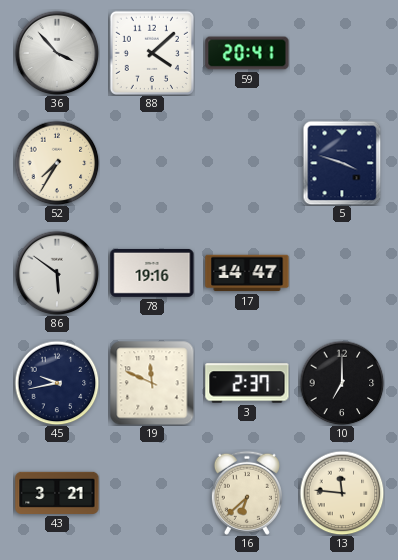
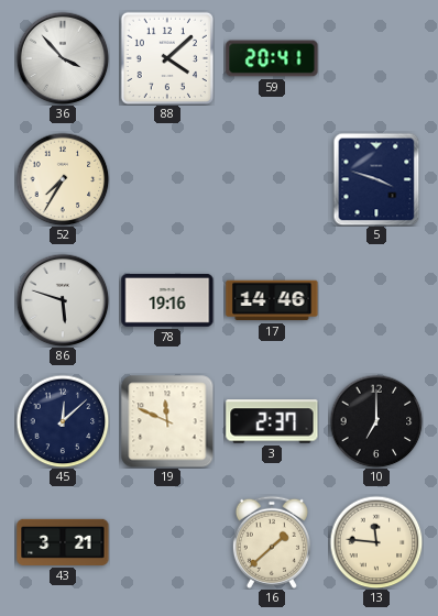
86: 5:51 -> 5:48 (63, 300)
17: 14:47 -> 14:46 (272, 300)
45: 9:43 -> 12:08 (63, 421)
16: 6:38 -> 1:38 (272, 542)
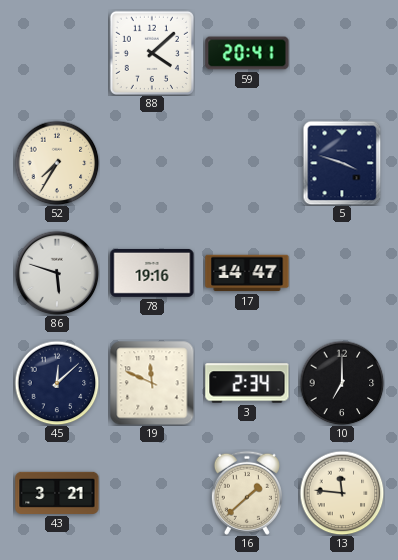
36: 3:53 -> none (63, 58)
17: 14:46 -> 14:47 (247, 273)
3: 2:37 -> 2:34 (247, 383)
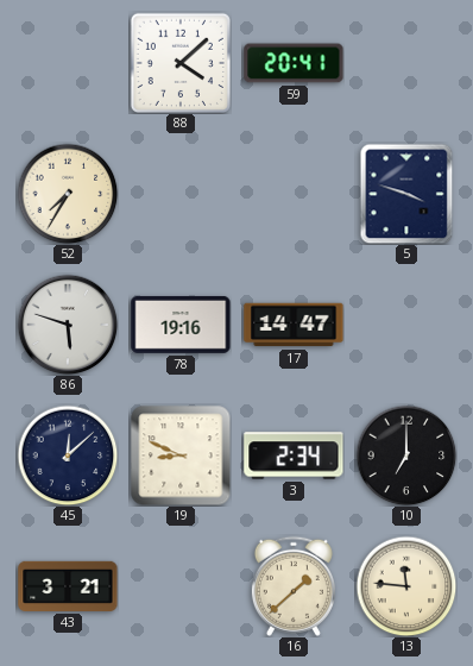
19: 11:49 -> 8:49 (181, 455)
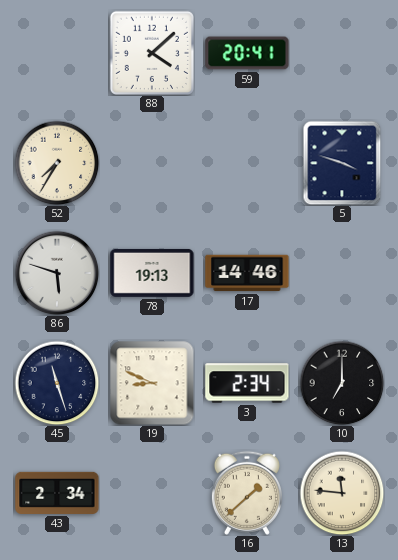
78: 19:16 -> 19:13 (152, 273)
17: 14:47 -> 14:46 (247, 273)
45: 12:08 -> 11:27 (57, 383)
43: 3:21 -> 2:34 (57, 493)
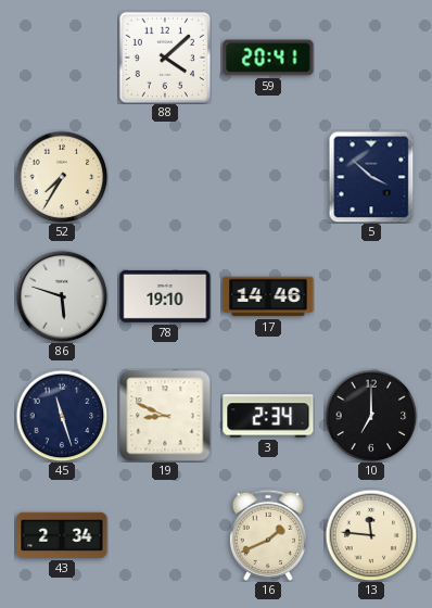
5: 3:48 -> 3:52 (371, 177)
78: 19:13 -> 19:10 (165, 296)
16: 1:38 -> 1:41 (268, 535)
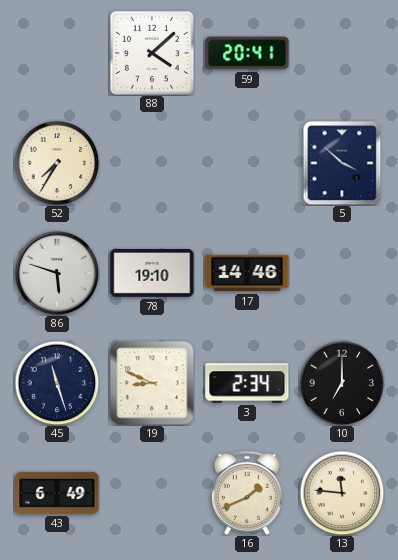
43: 2:34 -> 6:49 (57, 493)
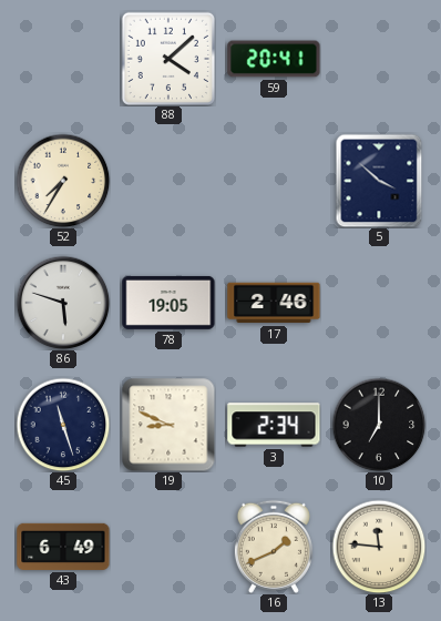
78: 19:10 -> 19:05 (168, 303)
17: 14:46 -> 2:46 (274, 303)
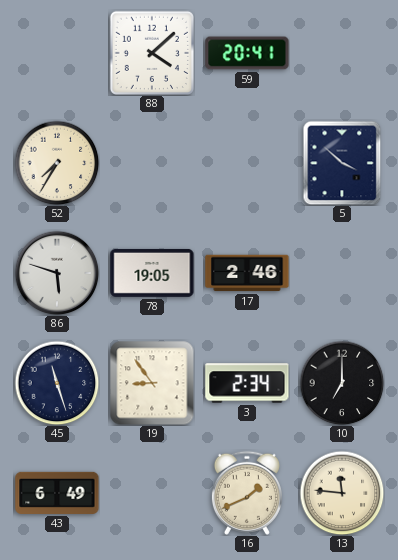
19: 8:49 -> 8:54 (152, 383)
